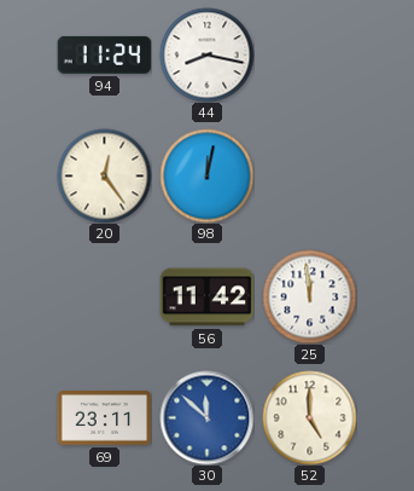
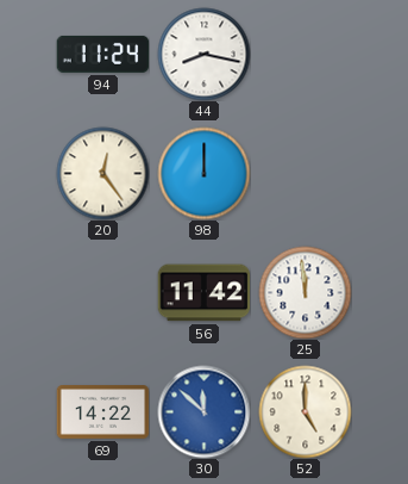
98: 12:02 -> 12:00 (203, 173)
69: 23:11 -> 14:22 (102, 412)
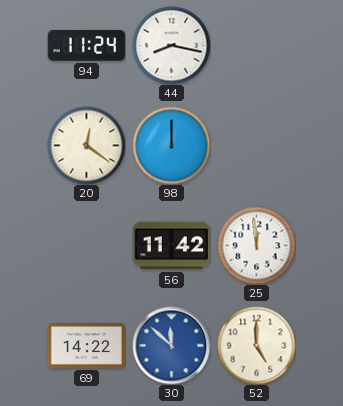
20: 12:24 -> 12:21 (86, 145)
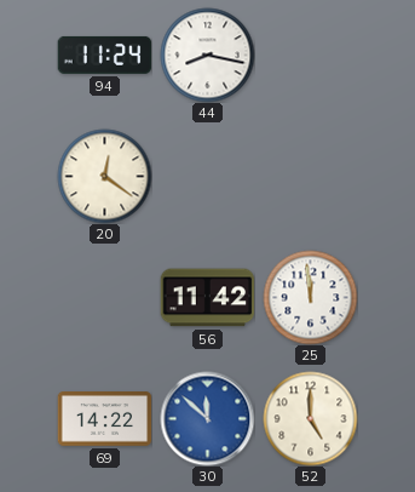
98: 12:00 -> none (171, 145)
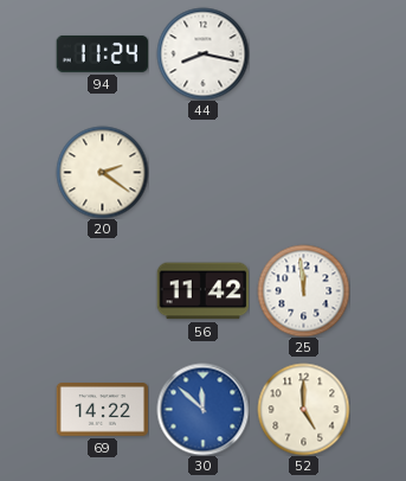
20: 12:21 -> 2:21 (102, 172)
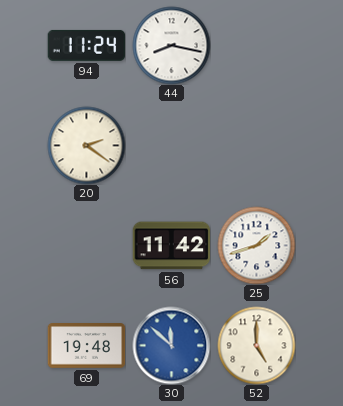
25: 11:59 -> 1:42 (256, 245)
69: 14:22 -> 19:48 (86, 346)
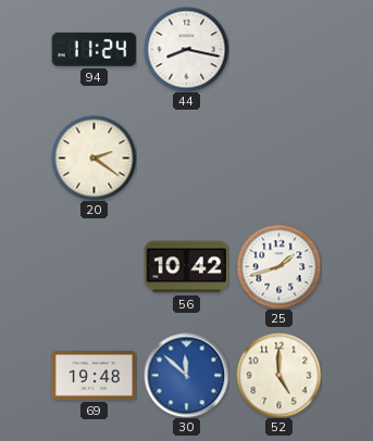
56: 11:42 -> 10:42 (186, 267)
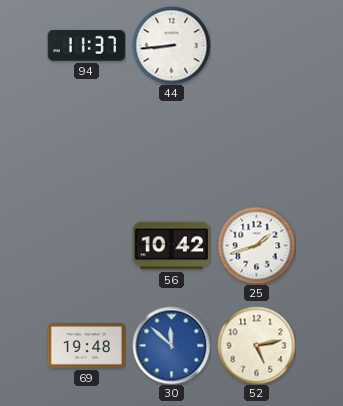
94: 11:24 -> 11:37 (86, 45)
44: 8:17 -> 8:44 (171, 45)
20: 2:21 -> none (94, 157)
52: 5:00 -> 5:13 (256, 345)
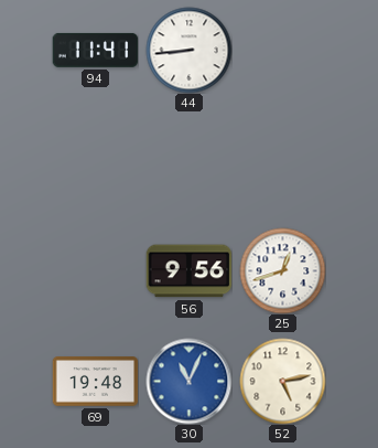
94: 11:37 -> 11:41 (95, 50)
56: 10:42 -> 9:56 (188, 271)
25: 1:42 -> 12:42 (282, 270)
30: 11:52 -> 11:04 (188, 381)
